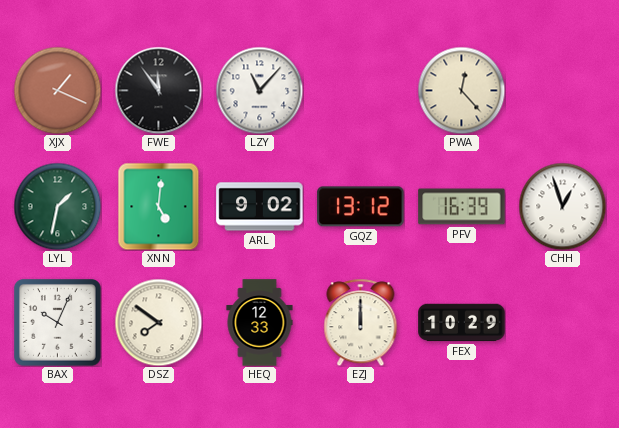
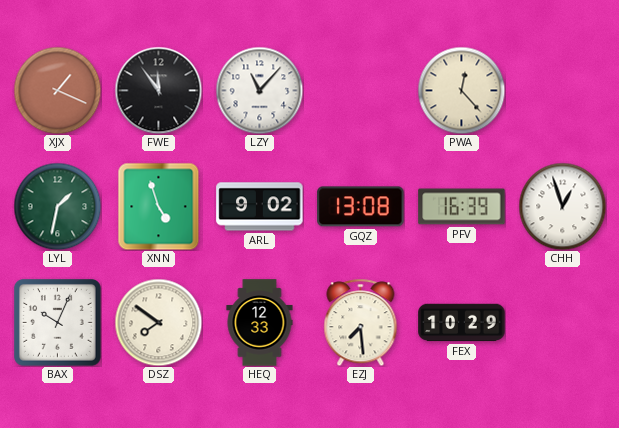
XNN: 5:01 -> 4:57 (159, 206)
GQZ: 13:12 -> 13:08 (361, 207)
EZJ: 12:00 -> 7:29 (361, 322)
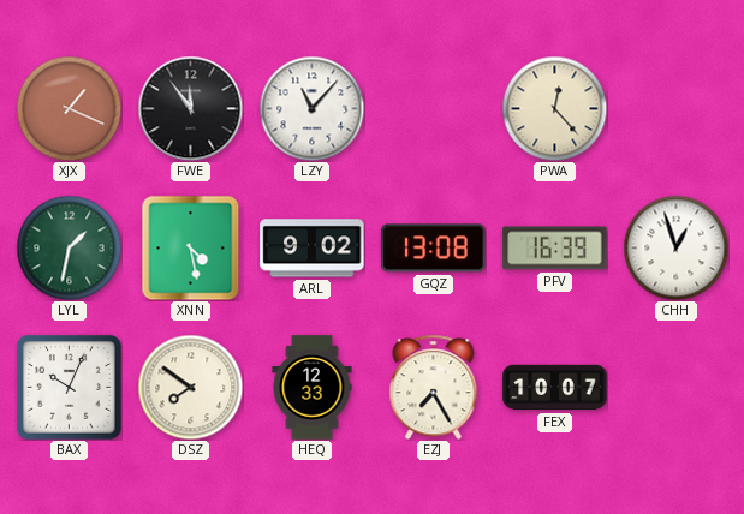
XNN: 4:57 -> 4:28 (191, 247)
EZJ: 7:29 -> 7:25 (434, 387)
FEX: 10:29 -> 10:07 (555, 388)
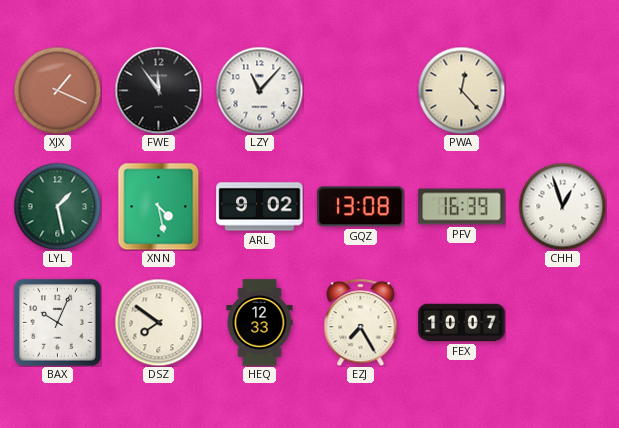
LYL: 1:32 -> 1:28 (57, 206)
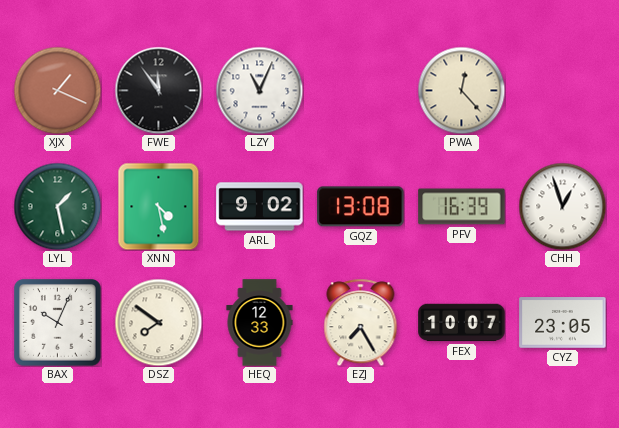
LZY: 11:07 -> 11:04 (259, 90)
CYZ: none -> 23:05 (563, 323)
